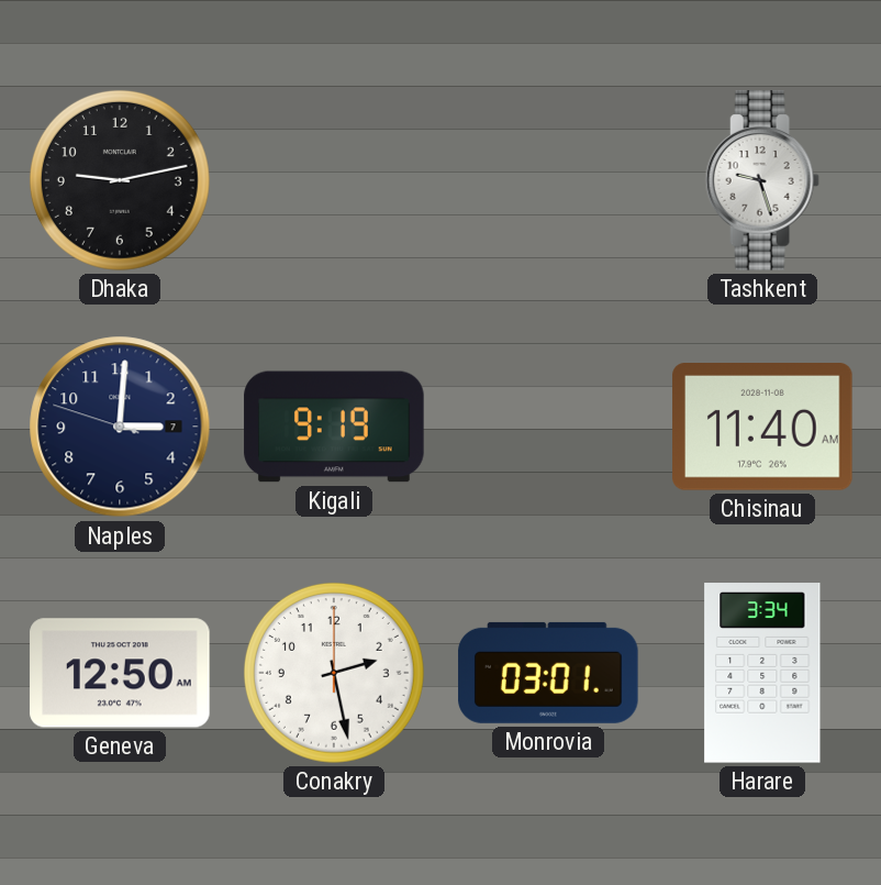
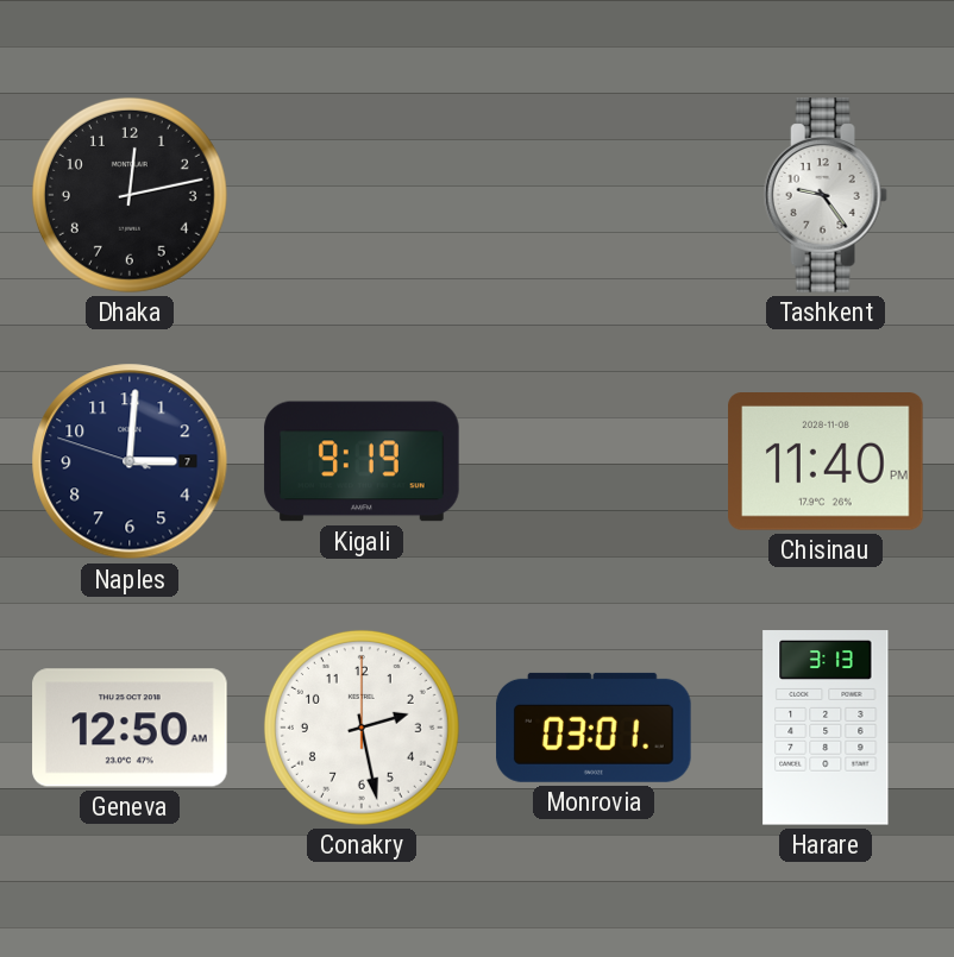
Dhaka: 9:13 -> 12:13 (130, 195)
Tashkent: 9:27 -> 9:24 (826, 195)
Chisinau: 11:40 AM -> 11:40 PM (826, 461)
Harare: 3:34 -> 3:13 (826, 728)
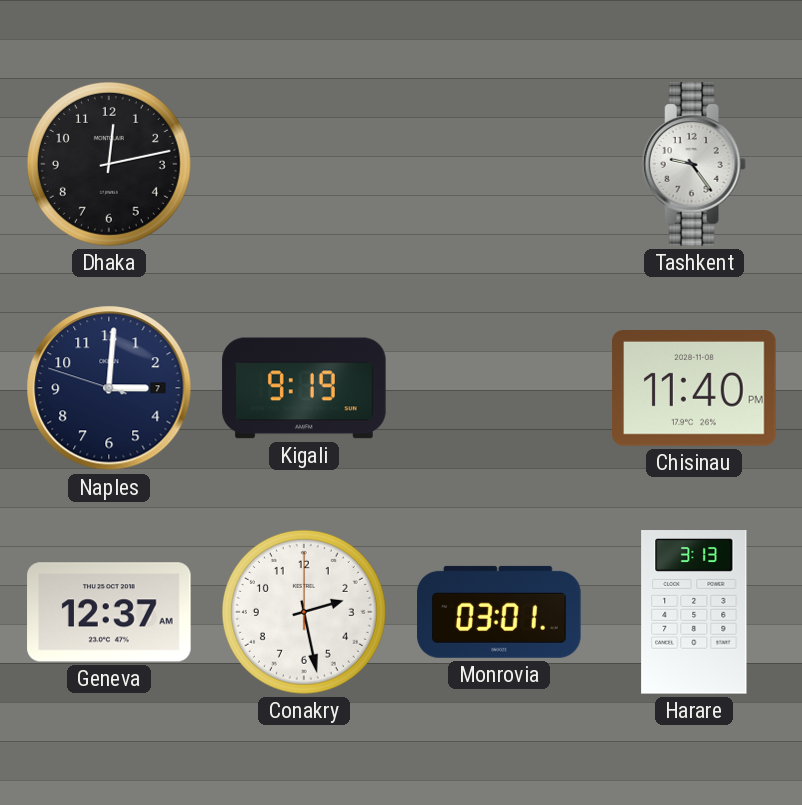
Geneva: 12:50 -> 12:37 (109, 612)
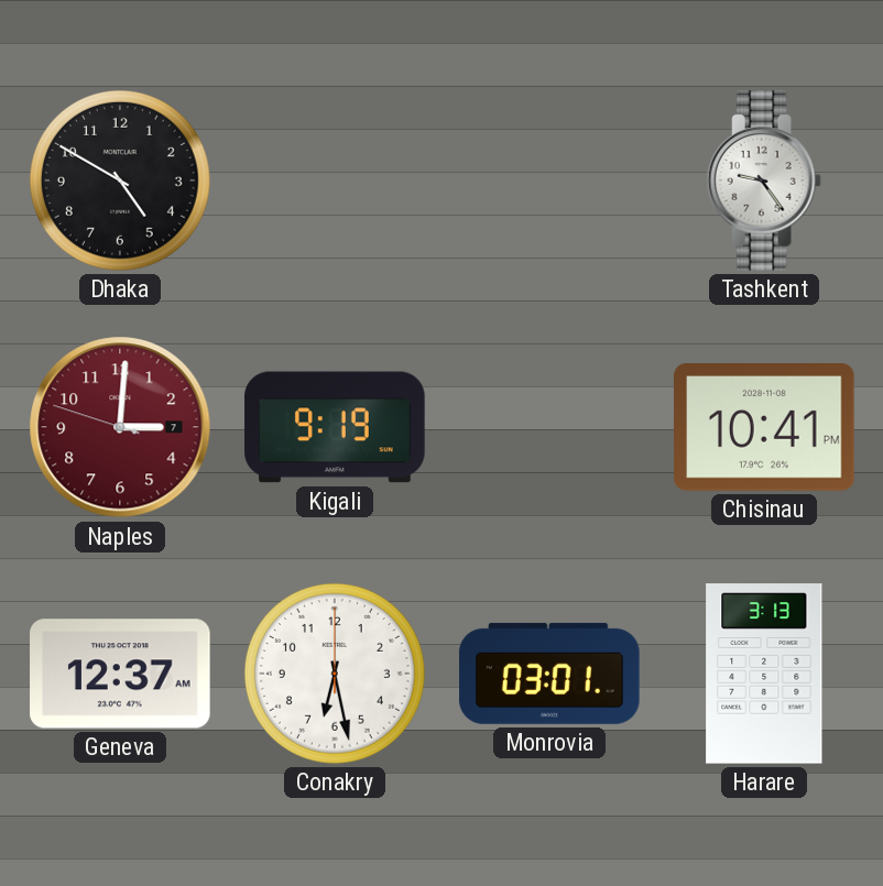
Dhaka: 12:13 -> 4:50 (120, 181)
Naples dial: navy -> burgundy (120, 427)
Chisinau: 11:40 -> 10:41 (764, 427)
Conakry: 2:28 -> 6:28 (335, 674)
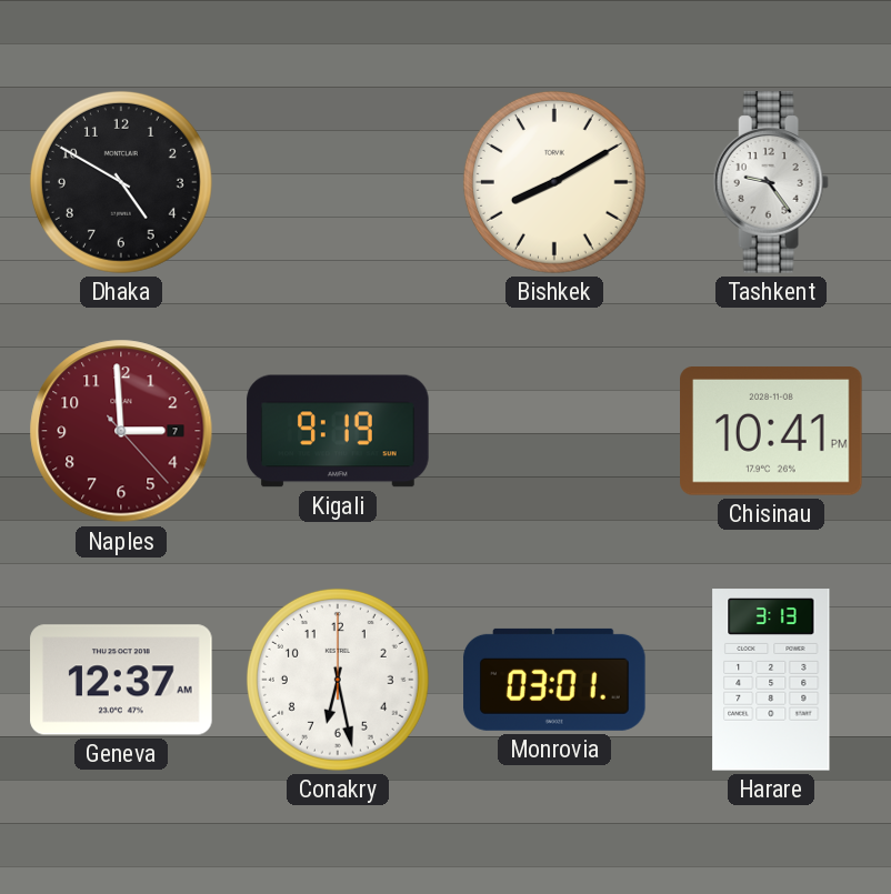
Bishkek: none -> 8:10 (554, 182)
Naples: 3:00 -> 2:59 (121, 431)
